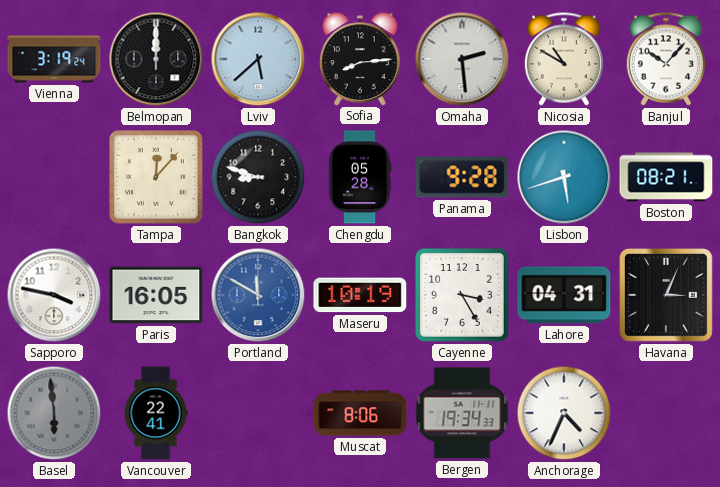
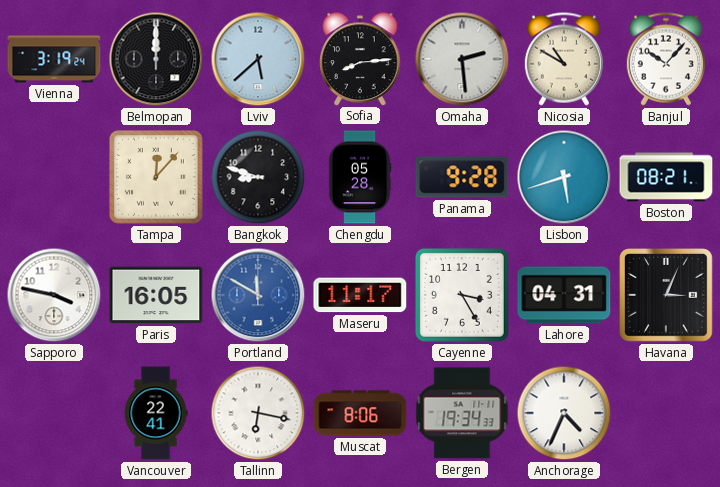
Maseru: 10:19 -> 11:17 (360, 295)
Basel: 5:59 -> none (54, 413)
Tallinn: none -> 6:17 (258, 413)
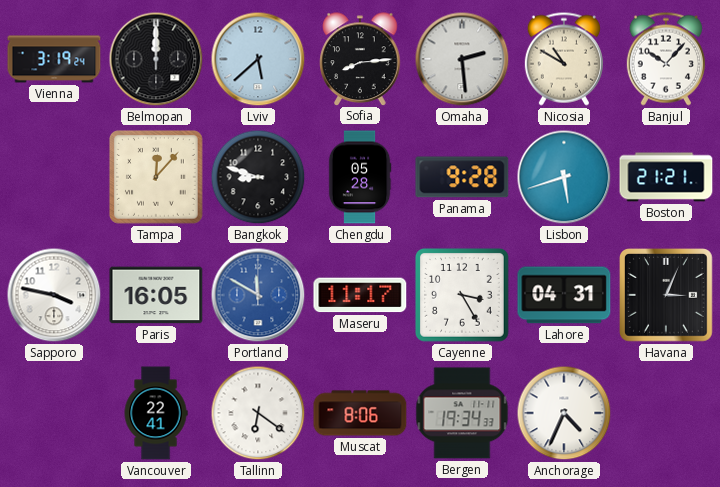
Boston: 08:21 -> 21:21 (666, 177)
Tallinn: 6:17 -> 6:21 (258, 413)
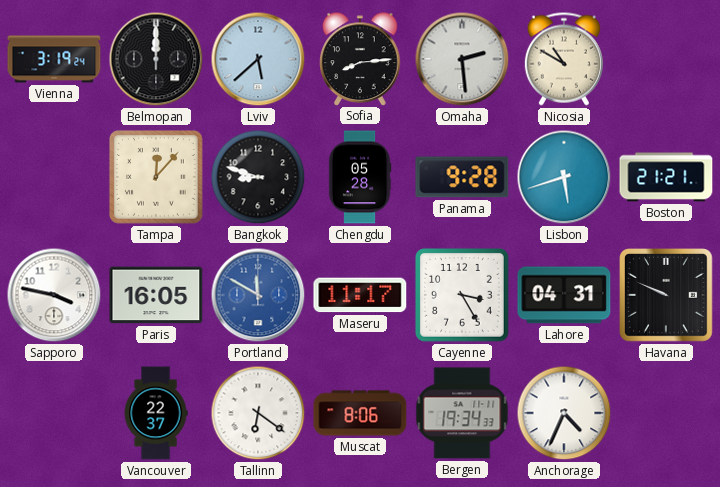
Banjul: 10:07 -> none (666, 59)
Havana: 3:04 -> 9:49 (667, 296)
Vancouver: 22:41 -> 22:37 (156, 413)
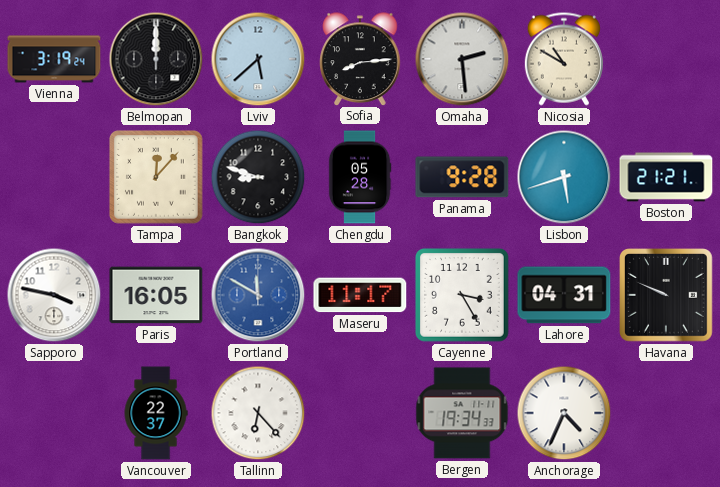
Tallinn: 6:21 -> 6:23 (258, 413)
Muscat: 8:06 -> none (360, 413)
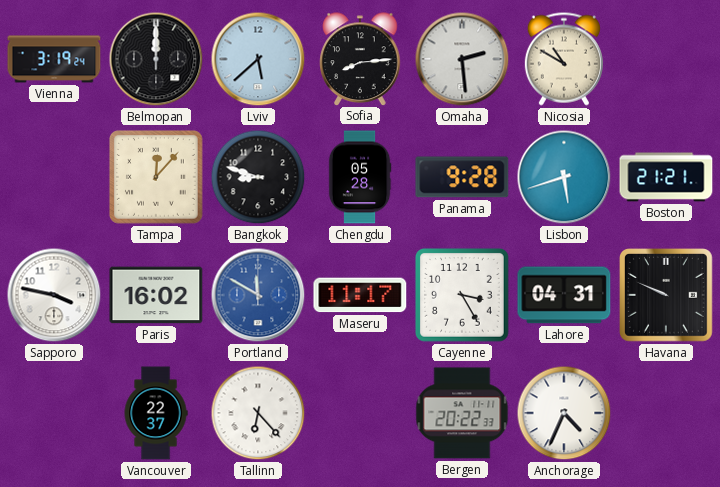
Paris: 16:05 -> 16:02 (156, 295)
Bergen: 19:34 -> 20:22 (462, 413)
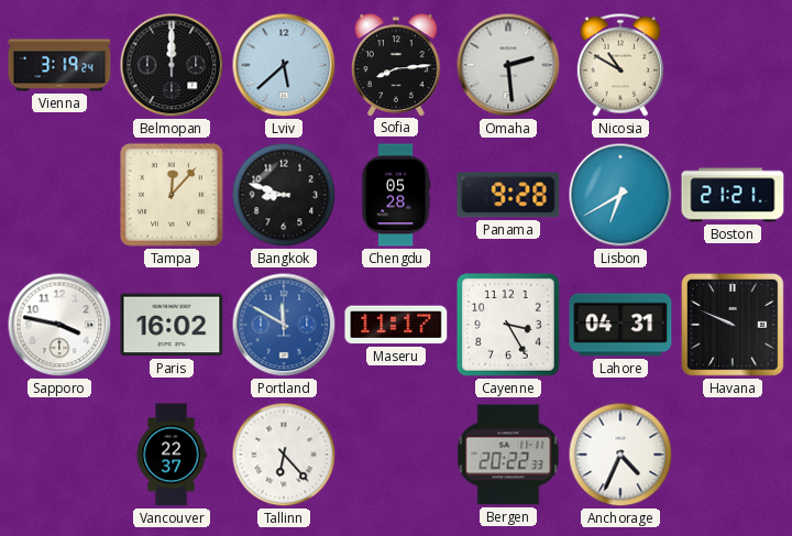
Lisbon: 5:42 -> 6:40 (620, 195)
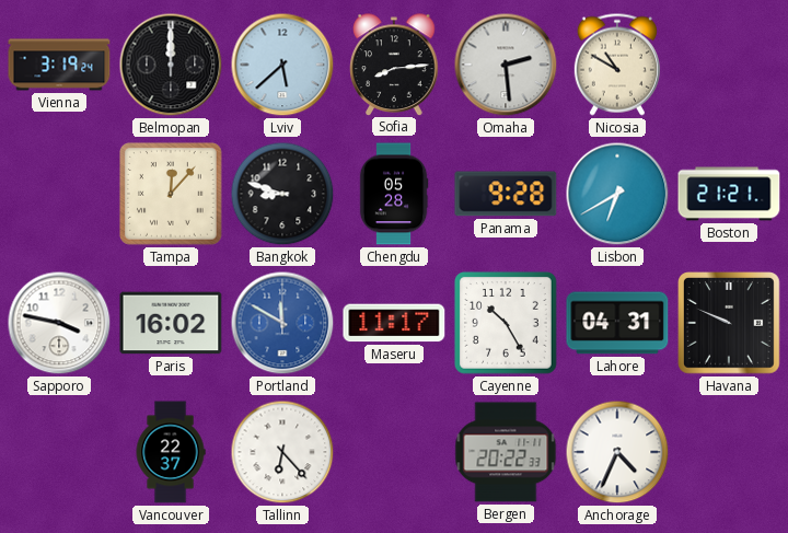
Cayenne: 3:25 -> 10:25 (506, 323)
